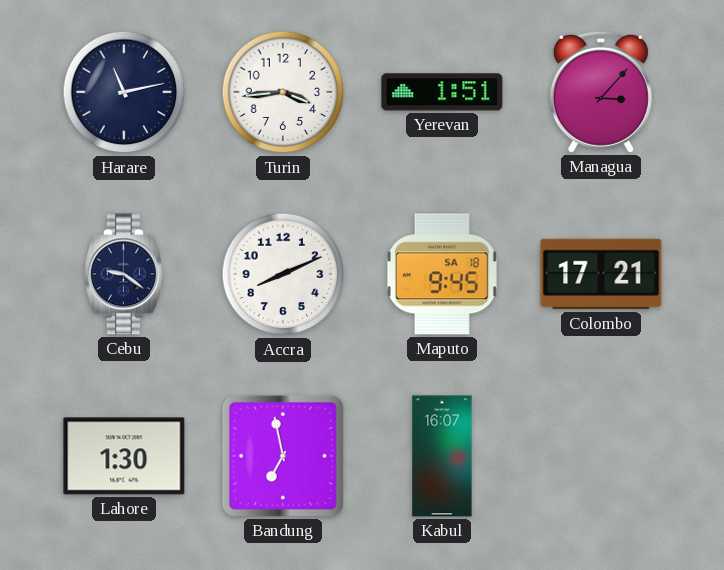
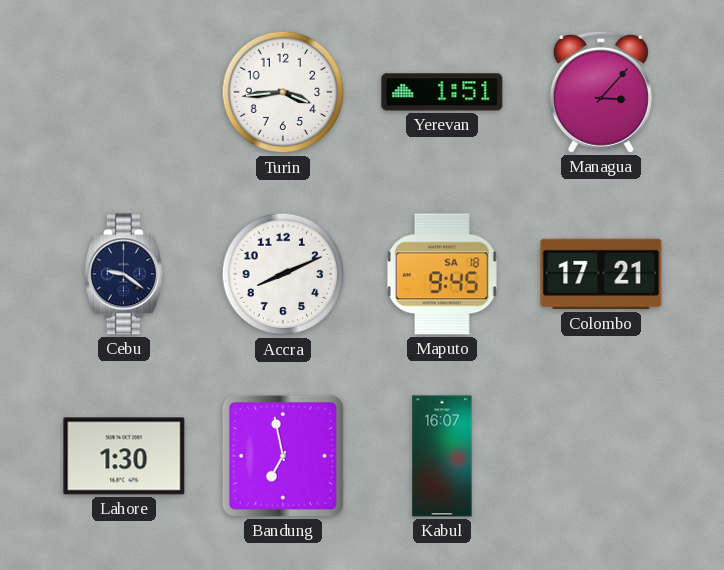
Harare: 11:13 -> none (124, 92)
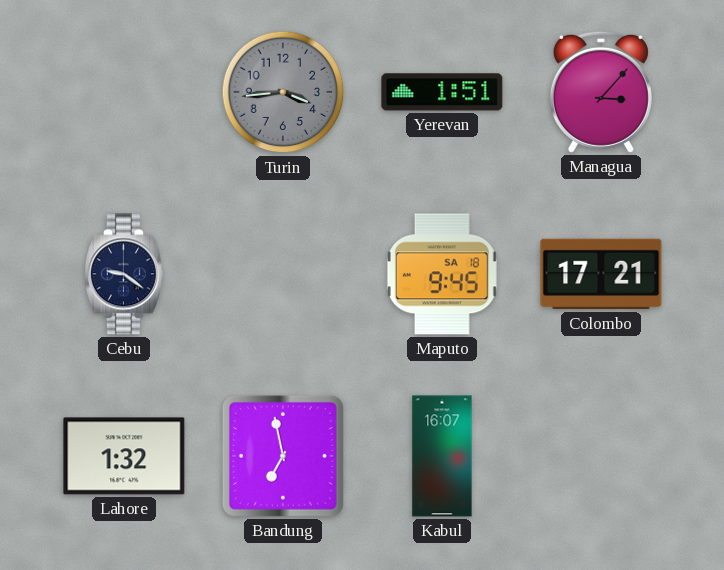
Turin dial: white -> grey (283, 92)
Accra: 8:11 -> none (283, 274)
Lahore: 1:30 -> 1:32 (124, 456)
